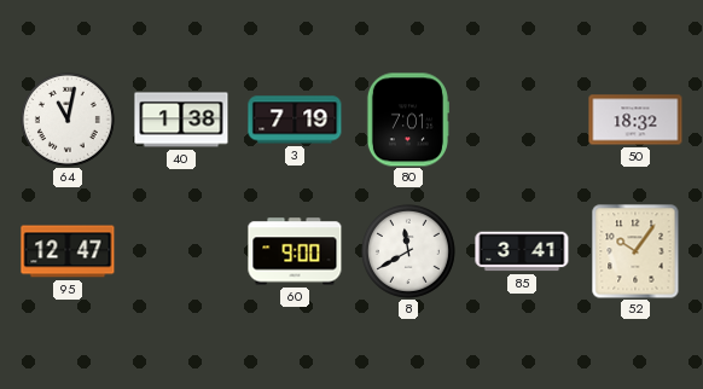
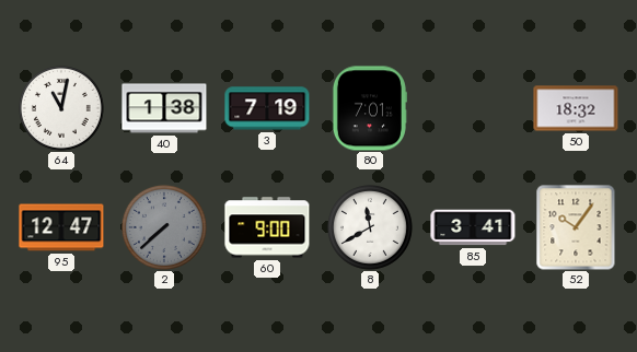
2: none -> 7:38 (164, 227)
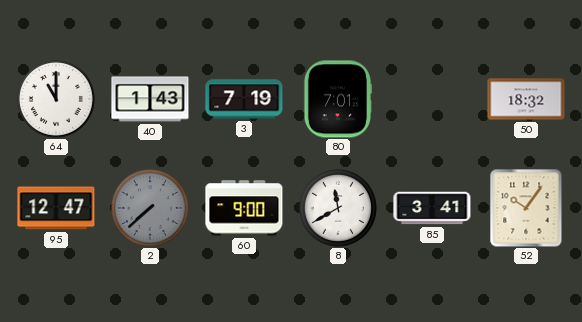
64: 11:02 -> 11:00 (56, 99)
40: 1:38 -> 1:43 (150, 99)
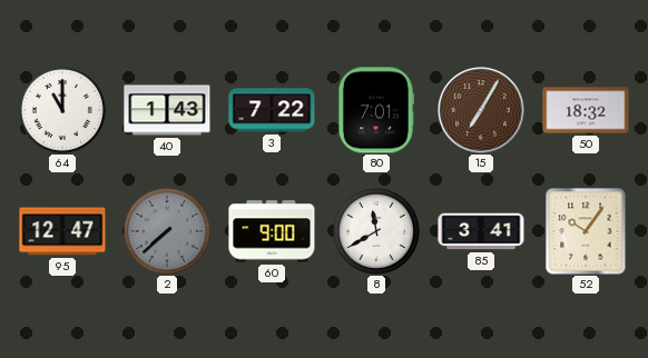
3: 7:19 -> 7:22 (272, 110)
15: none -> 7:05 (481, 110)
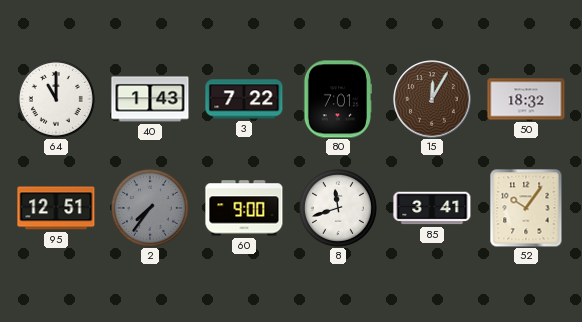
15: 7:05 -> 12:05 (432, 99)
95: 12:47 -> 12:51 (56, 208)
2: 7:38 -> 7:36 (150, 208)
8: 11:40 -> 11:42 (338, 208)
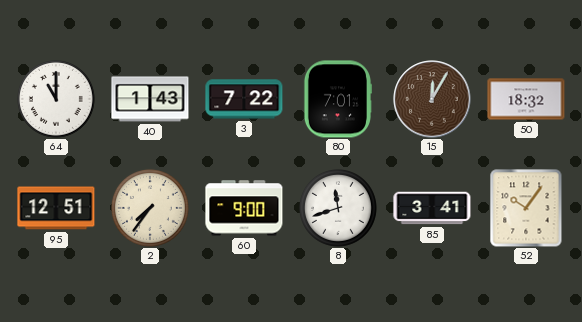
2 dial: grey -> cream (150, 208)
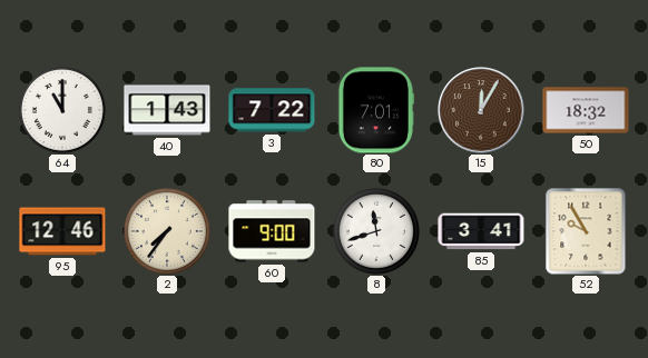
95: 12:51 -> 12:46 (62, 231)
52: 10:06 -> 9:55 (586, 231)
